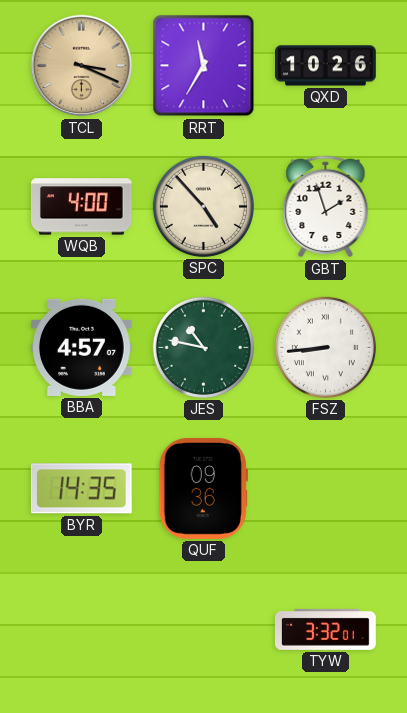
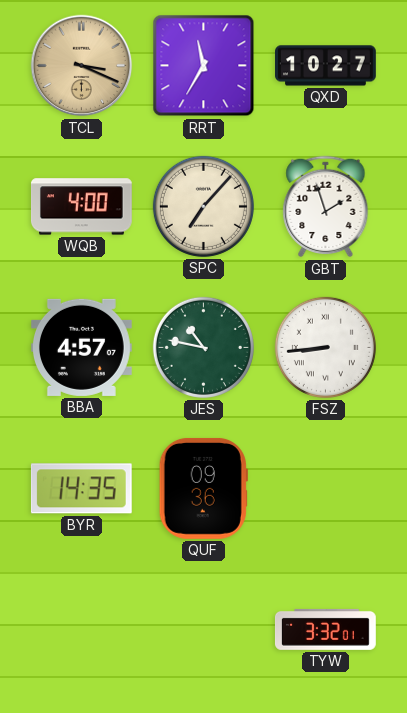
QXD: 10:26 -> 10:27 (326, 66)
SPC: 4:53 -> 7:07 (203, 206)
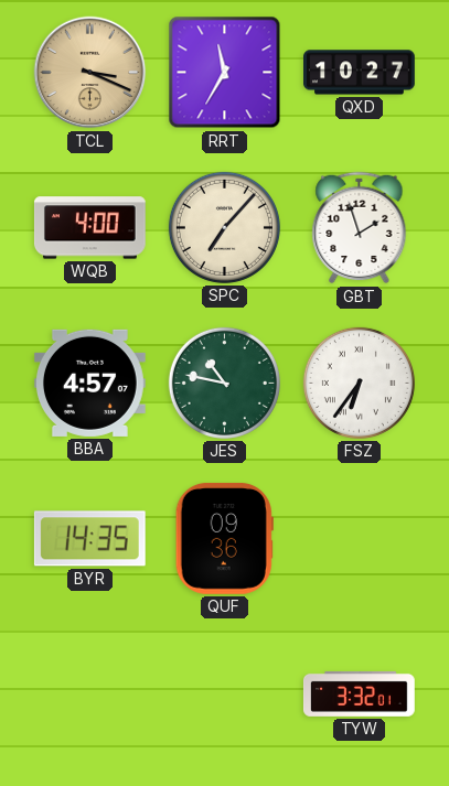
FSZ: 8:44 -> 6:36 (359, 383)
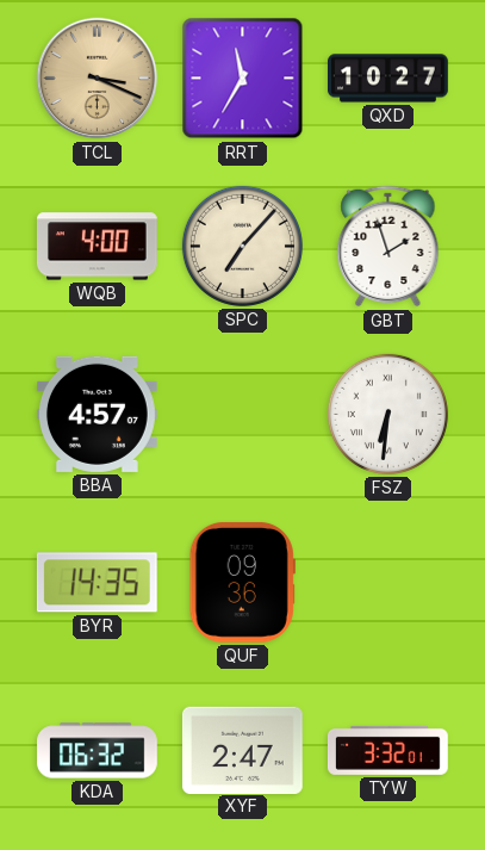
JES: 10:47 -> none (224, 383)
FSZ: 6:36 -> 6:31 (387, 414)
KDA: none -> 06:32 (98, 751)
XYF: none -> 2:47 (242, 750)
